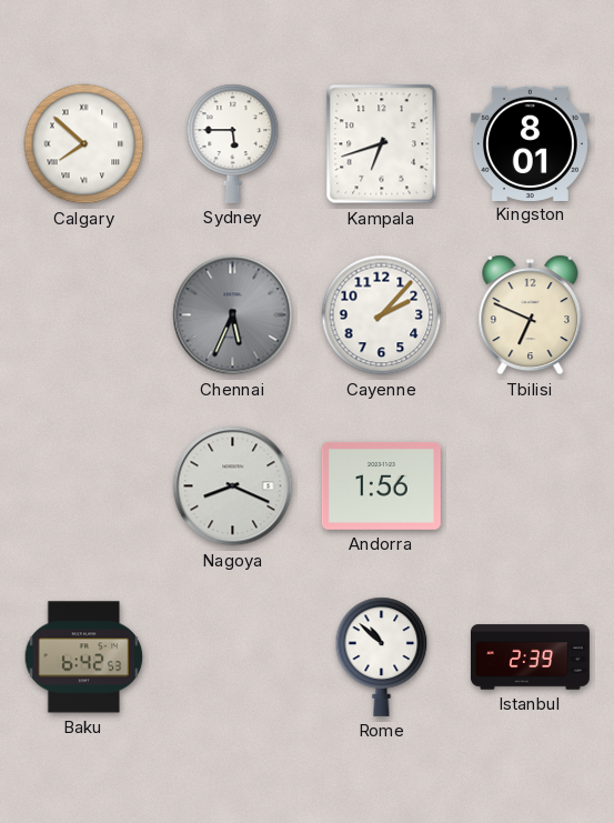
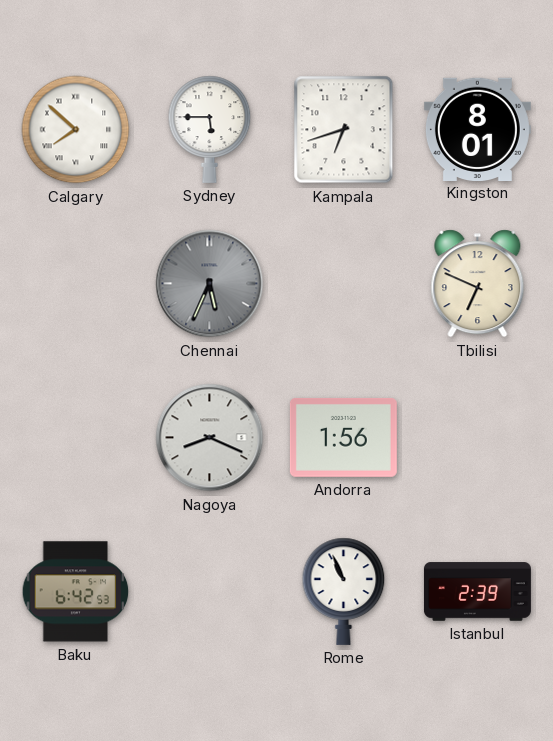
Cayenne: 2:07 -> none (382, 315)
Rome: 10:52 -> 10:56 (344, 591)
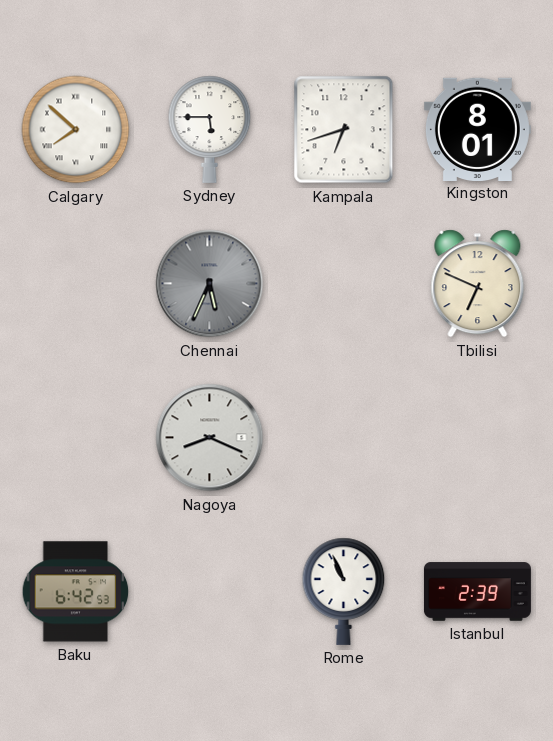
Andorra: 1:56 -> none (343, 437)
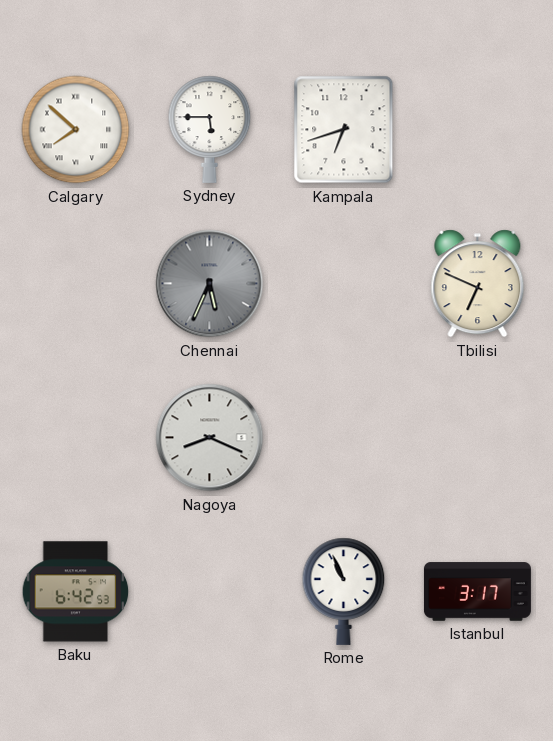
Kingston: 8:01 -> none (477, 129)
Istanbul: 2:39 -> 3:17 (477, 592)
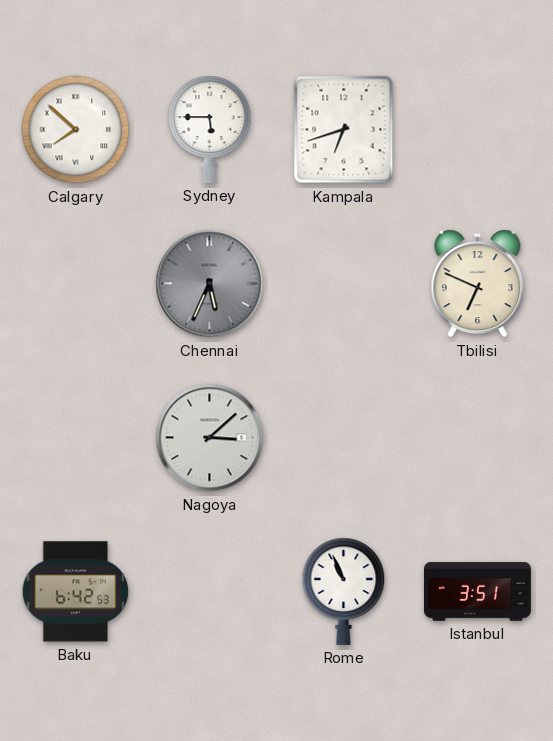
Nagoya: 8:19 -> 3:08 (210, 438)
Istanbul: 3:17 -> 3:51 (477, 592)
